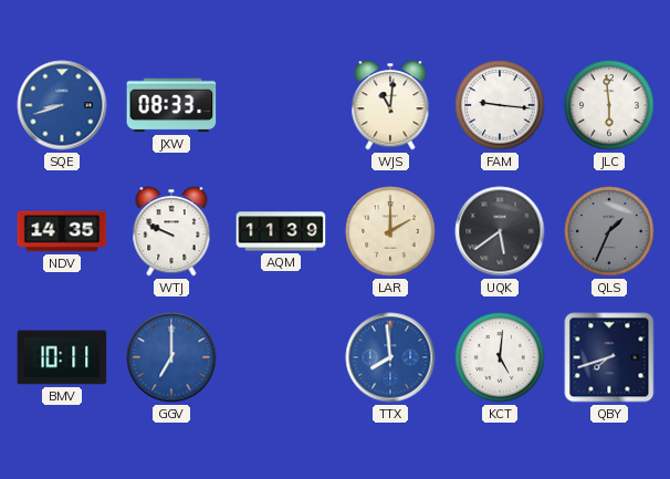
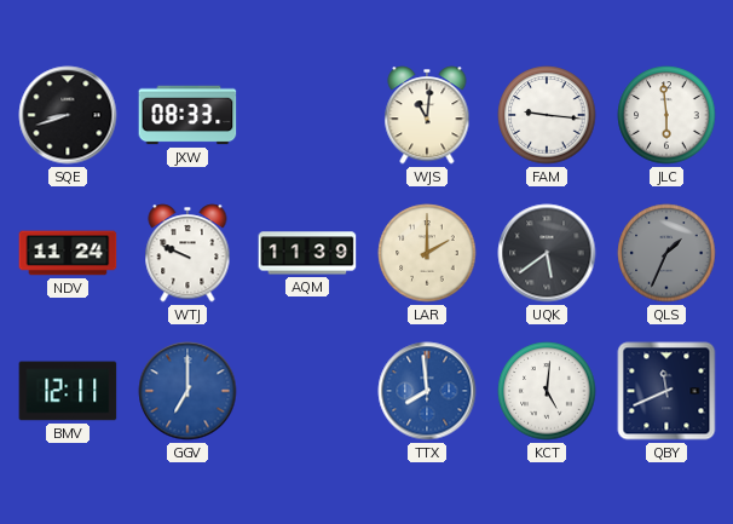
SQE dial: blue -> black (68, 115)
NDV: 14:35 -> 11:24 (68, 253)
BMV: 10:11 -> 12:11 (68, 391)
QBY: 7:42 -> 11:41 (666, 391)
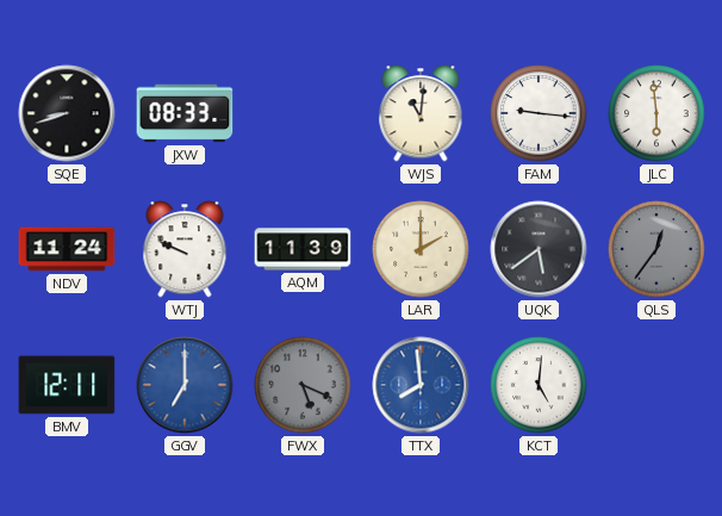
QLS: 1:34 -> 12:36 (656, 249)
FWX: none -> 5:19 (303, 385)
QBY: 11:41 -> none (666, 391)
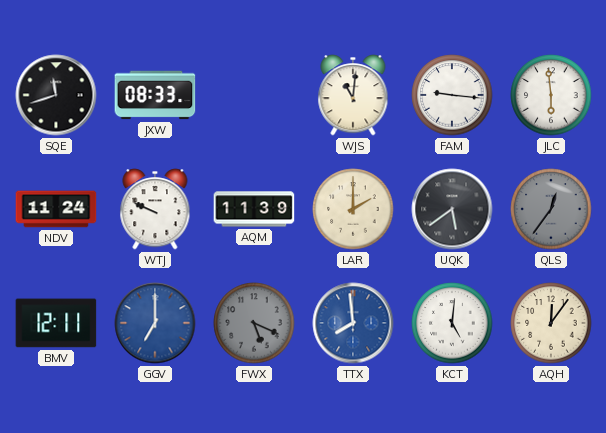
SQE: 8:42 -> 11:42 (56, 95)
AQH: none -> 12:06 (551, 323)
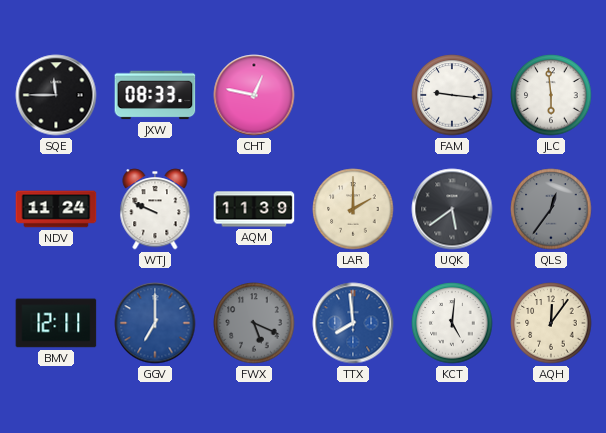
SQE: 11:42 -> 11:45 (56, 95)
CHT: none -> 12:47 (254, 95)
WJS: 11:01 -> none (353, 95)
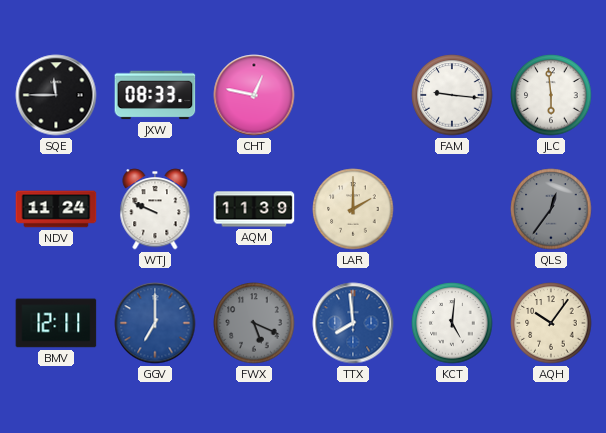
UQK: 5:39 -> none (452, 209)
AQH: 12:06 -> 10:06 (551, 323)
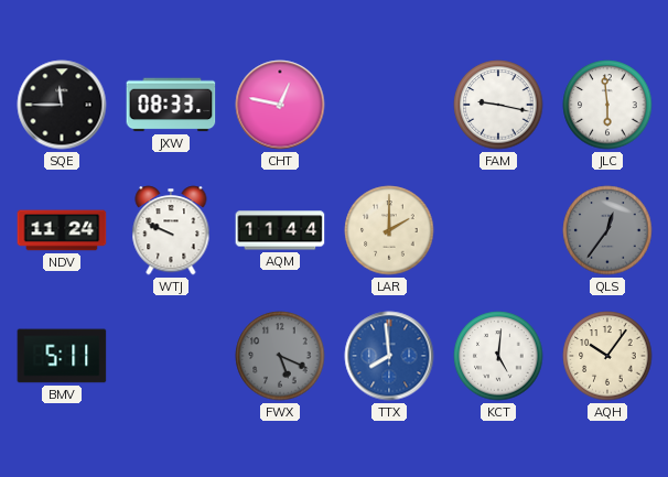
FAM: 9:16 -> 9:17 (498, 105)
AQM: 11:39 -> 11:44 (280, 230)
BMV: 12:11 -> 5:11 (62, 356)
GGV: 7:00 -> none (155, 323)
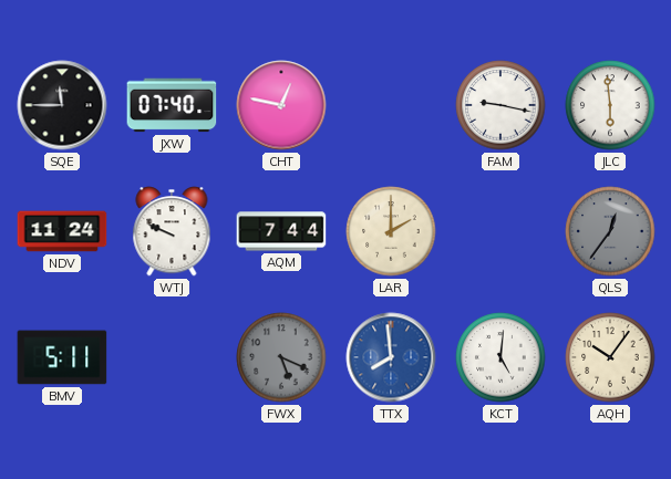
JXW: 08:33 -> 07:40 (172, 105)
AQM: 11:44 -> 7:44 (281, 231)
